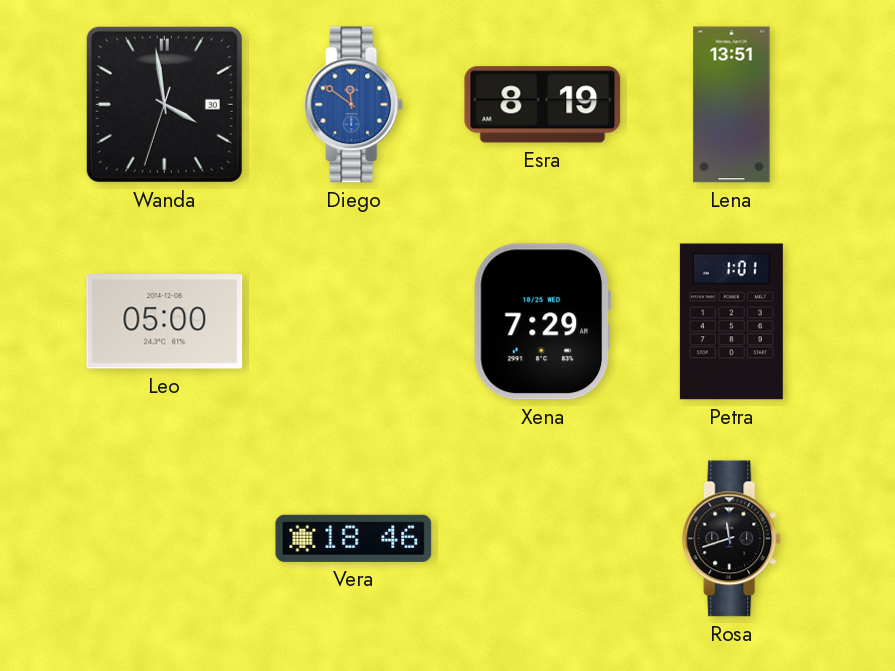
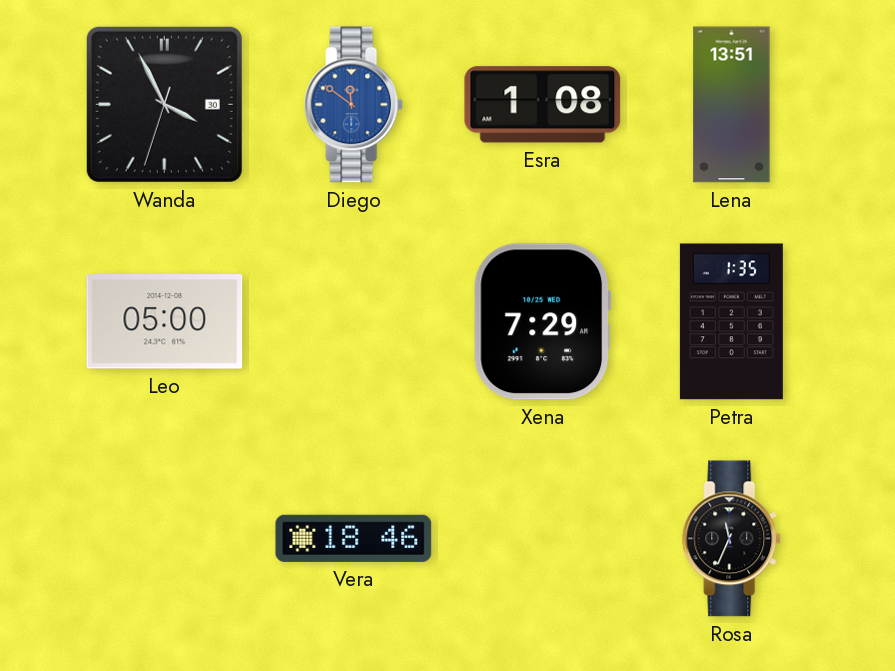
Wanda: 3:58 -> 3:55 (164, 104)
Esra: 8:19 -> 1:08 (543, 105)
Petra: 1:01 -> 1:35 (731, 322)
Rosa: 11:42 -> 11:34 (732, 539)
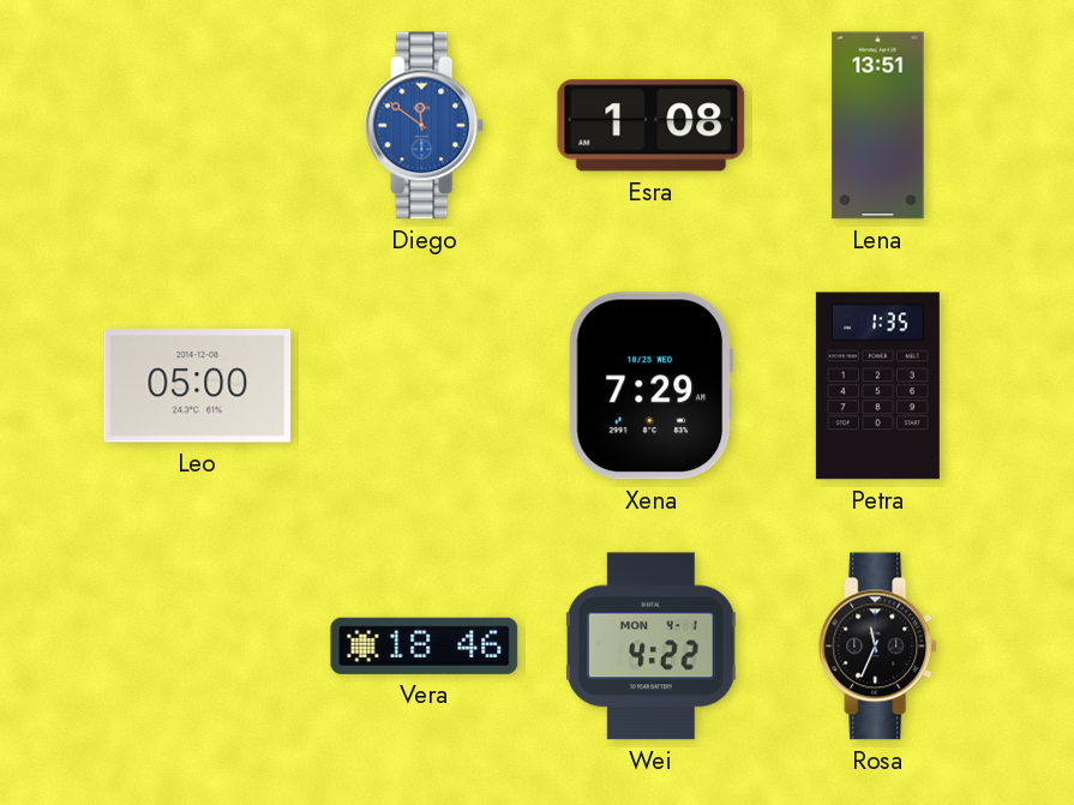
Wanda: 3:55 -> none (164, 104)
Wei: none -> 4:22 (652, 647)
